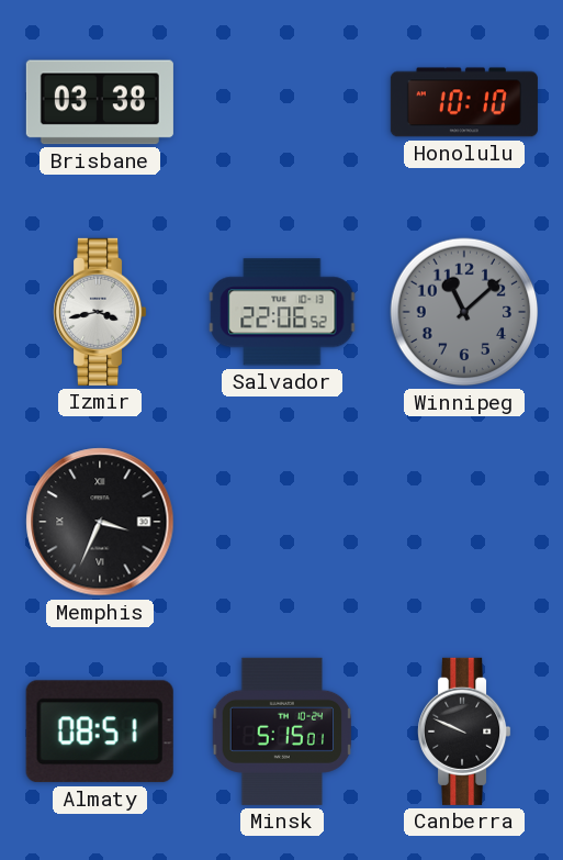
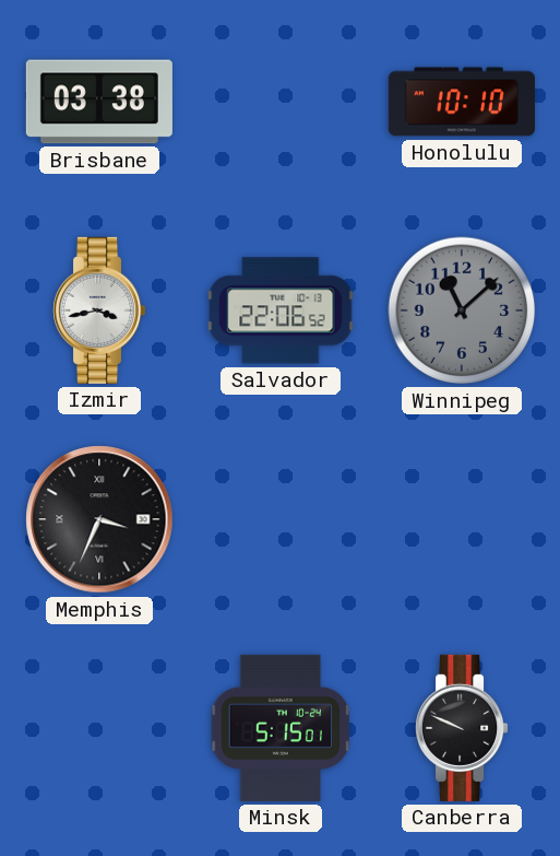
Almaty: 08:51 -> none (100, 731)
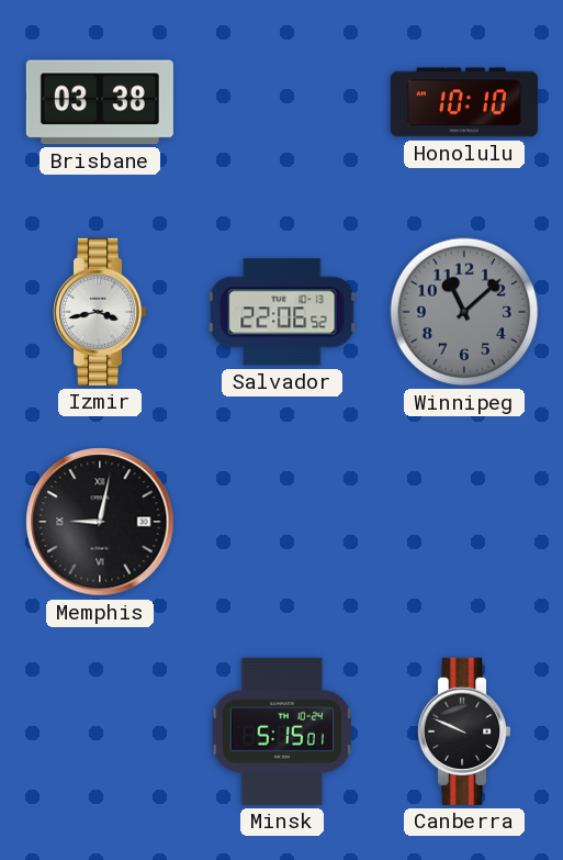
Memphis: 3:34 -> 9:02 (100, 522)
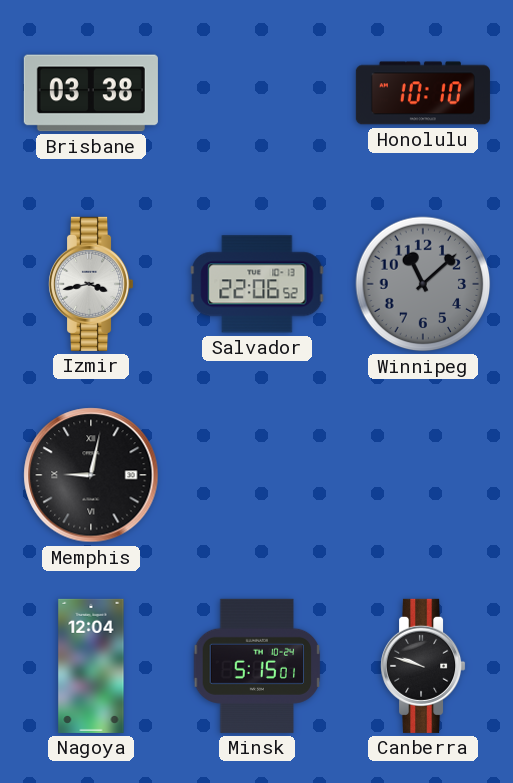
Nagoya: none -> 12:04 (91, 666)
Canberra: 9:49 -> 9:48 (424, 666)
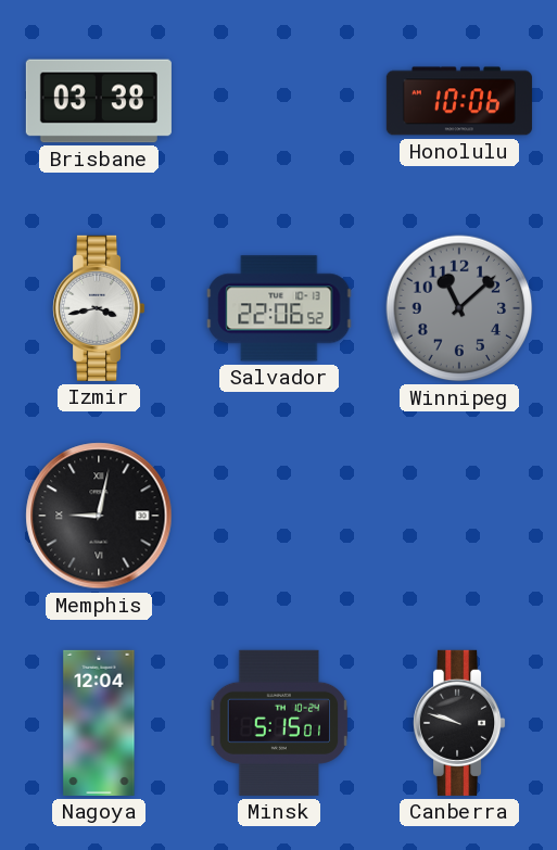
Honolulu: 10:10 -> 10:06 (459, 101)
